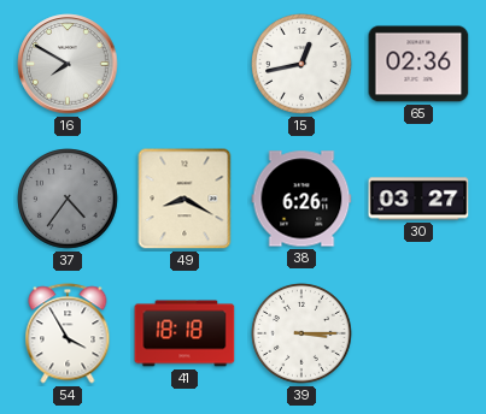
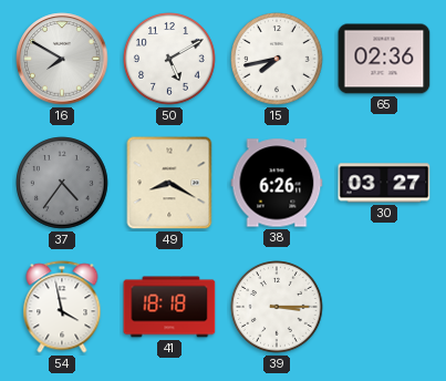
50: none -> 5:10 (169, 59)
15: 12:43 -> 7:43 (277, 59)
54: 3:55 -> 3:58 (62, 307)
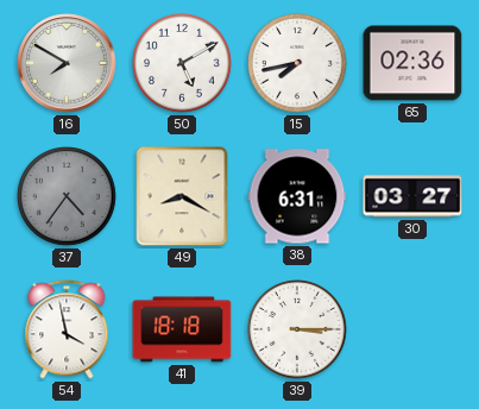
38: 6:26 -> 6:31 (297, 196)
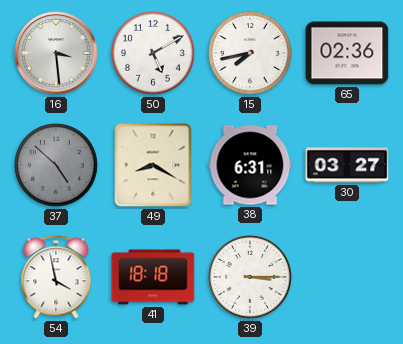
16: 7:50 -> 3:29 (56, 53)
37: 4:36 -> 4:52 (56, 165)
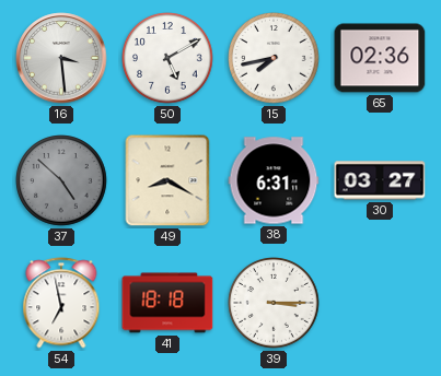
54: 3:58 -> 6:58 (61, 303)
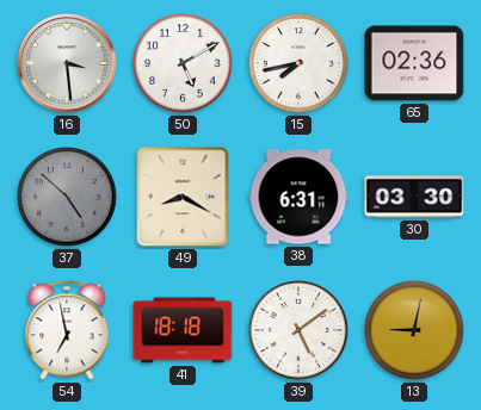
30: 03:27 -> 03:30 (414, 197)
39: 3:15 -> 5:09 (298, 330)
13: none -> 9:02 (414, 330)
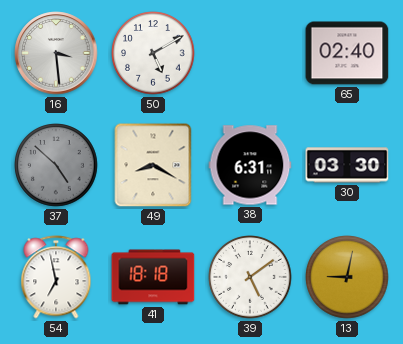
15: 7:43 -> none (298, 63)
65: 02:36 -> 02:40 (347, 53)
